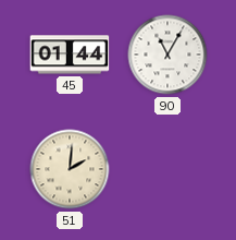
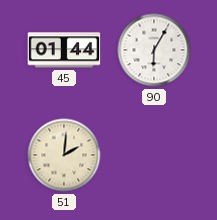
90: 11:05 -> 6:05 (154, 50)
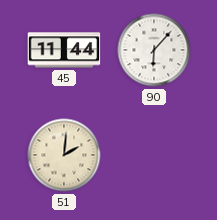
45: 01:44 -> 11:44 (64, 50)
90: 6:05 -> 6:07 (154, 50)
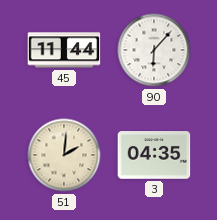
3: none -> 04:35 (154, 155)
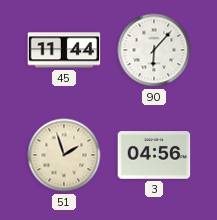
51: 2:01 -> 1:57 (64, 155)
3: 04:35 -> 04:56 (154, 155)
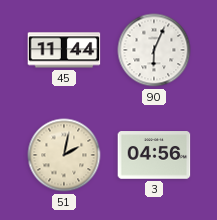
90: 6:07 -> 6:04 (154, 50)
51: 1:57 -> 2:02 (64, 155)
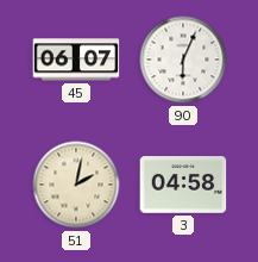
45: 11:44 -> 06:07 (76, 60)
3: 04:56 -> 04:58 (183, 185)
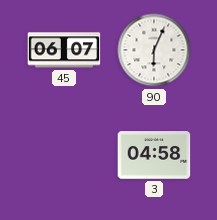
51: 2:02 -> none (76, 185)
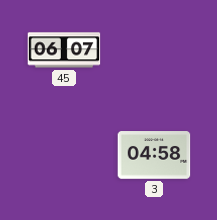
90: 6:04 -> none (154, 50)
